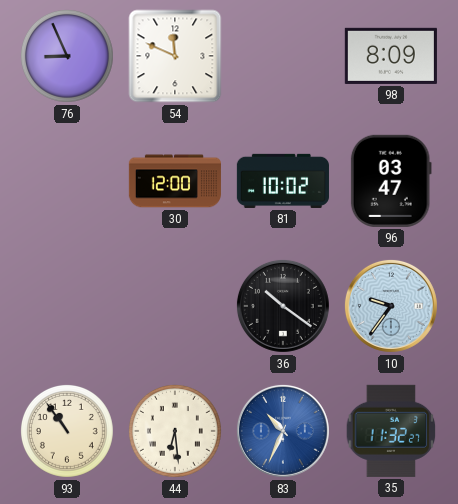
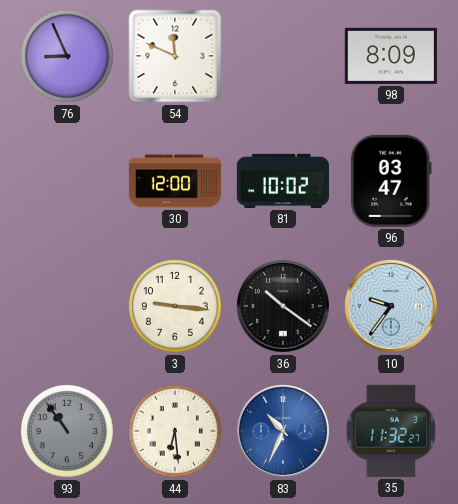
3: none -> 9:16 (175, 306)
93 dial: cream -> grey (67, 431)
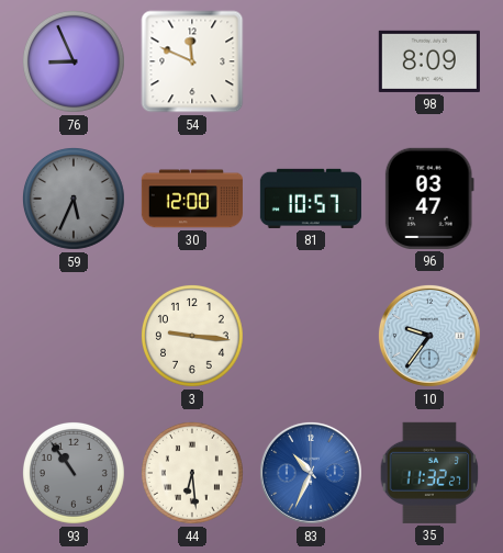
59: none -> 5:34 (74, 199)
81: 10:02 -> 10:57 (311, 199)
36: 10:21 -> none (283, 306)
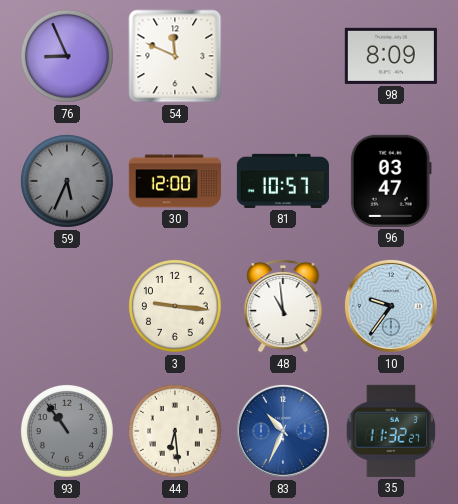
48: none -> 10:59 (283, 306)
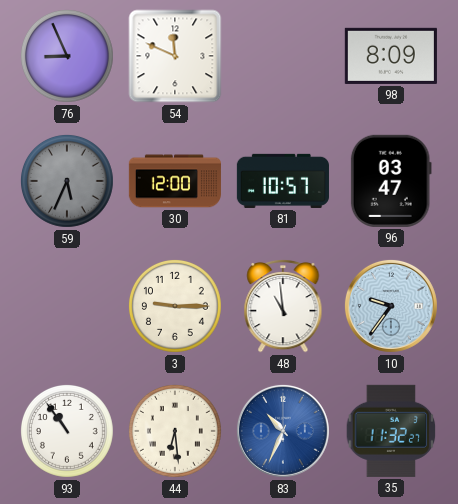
3: 9:16 -> 9:15 (175, 306)
93 dial: grey -> white (67, 431)
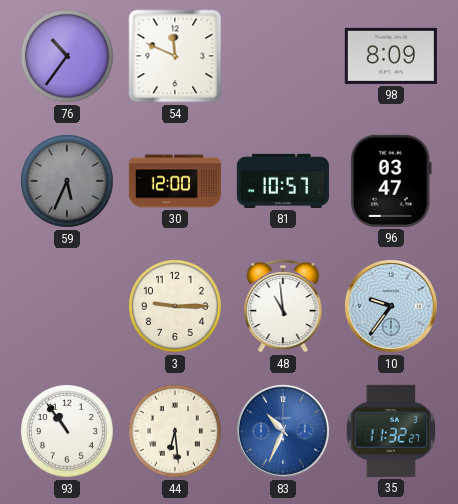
76: 8:56 -> 10:36 (67, 56)
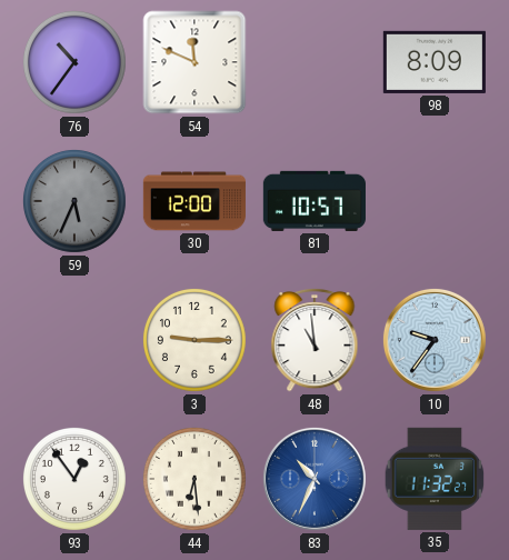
96: 03:47 -> none (391, 181)
93: 10:54 -> 12:54 (74, 479)
